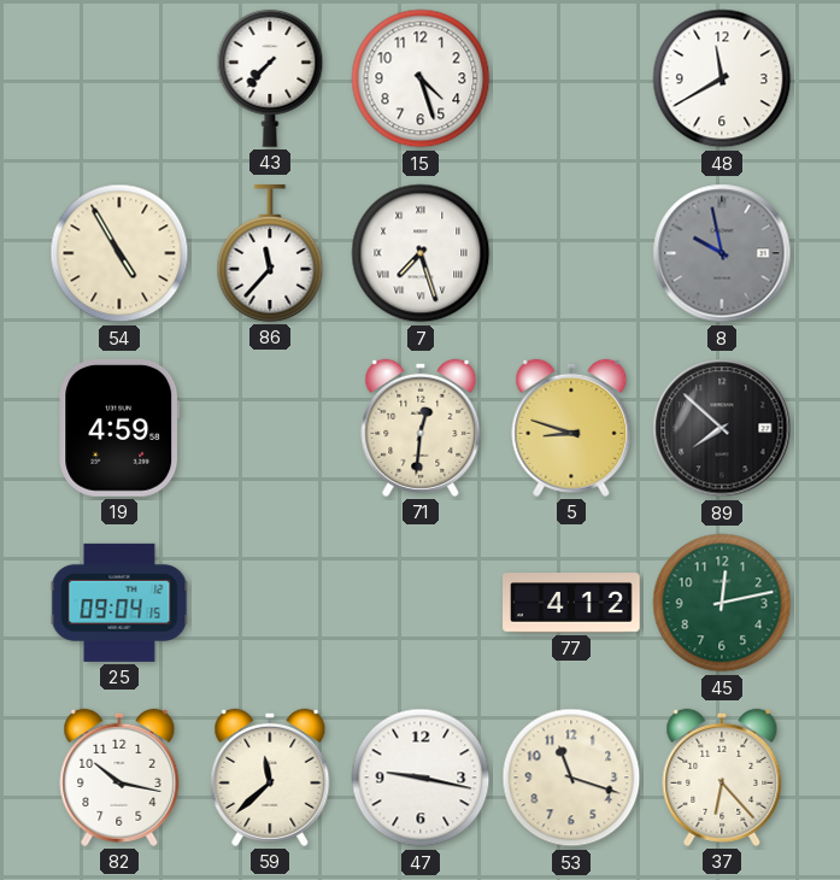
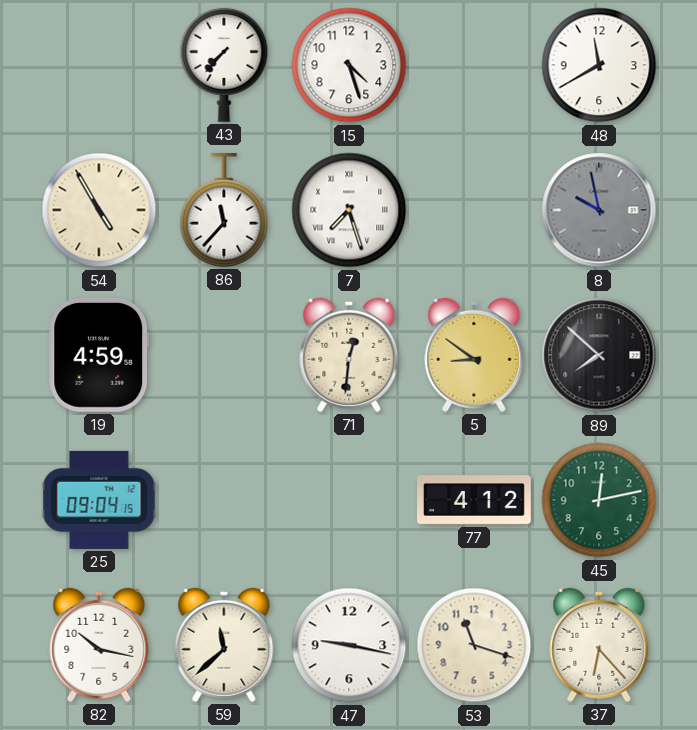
5: 8:48 -> 8:51 (474, 355)
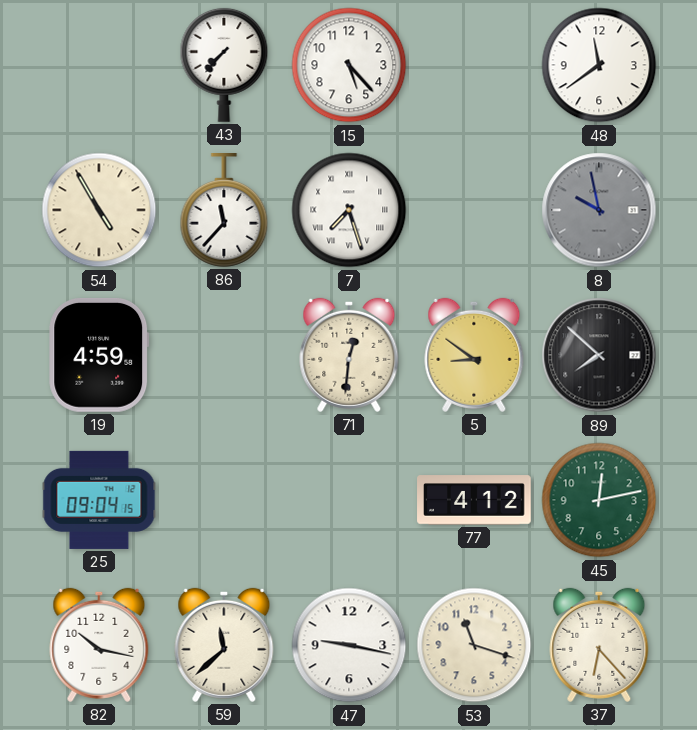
15: 4:27 -> 5:23 (349, 65)
48: 11:40 -> 11:39 (599, 65)
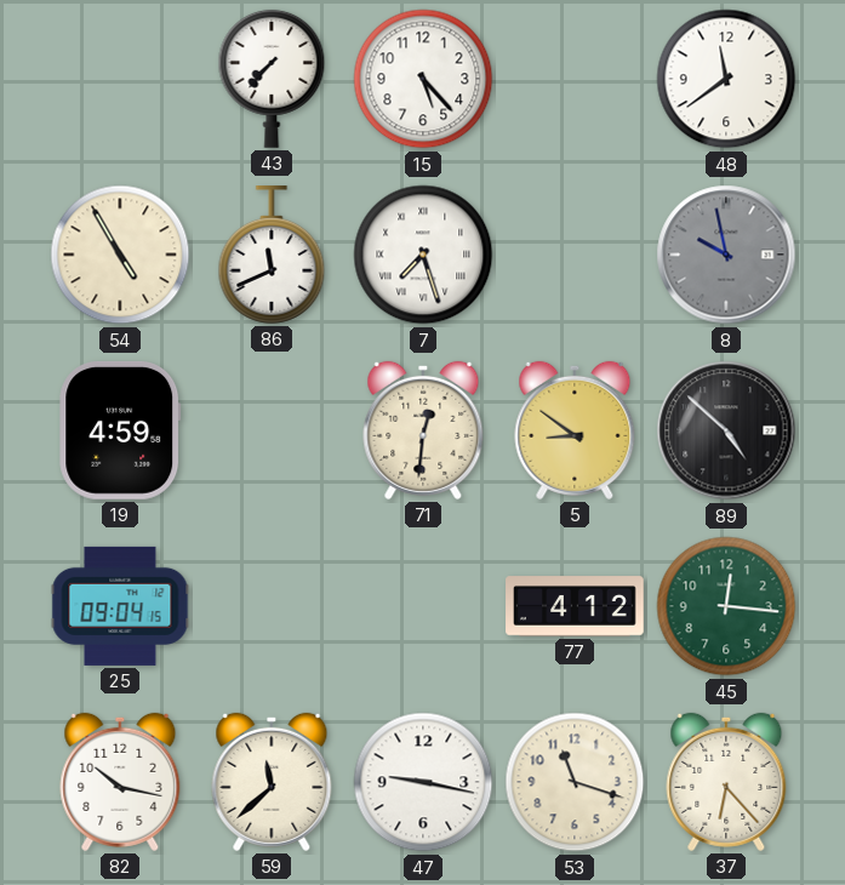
86: 11:37 -> 11:41 (272, 256)
89: 7:52 -> 4:52 (726, 430)
45: 12:13 -> 12:16 (726, 606)
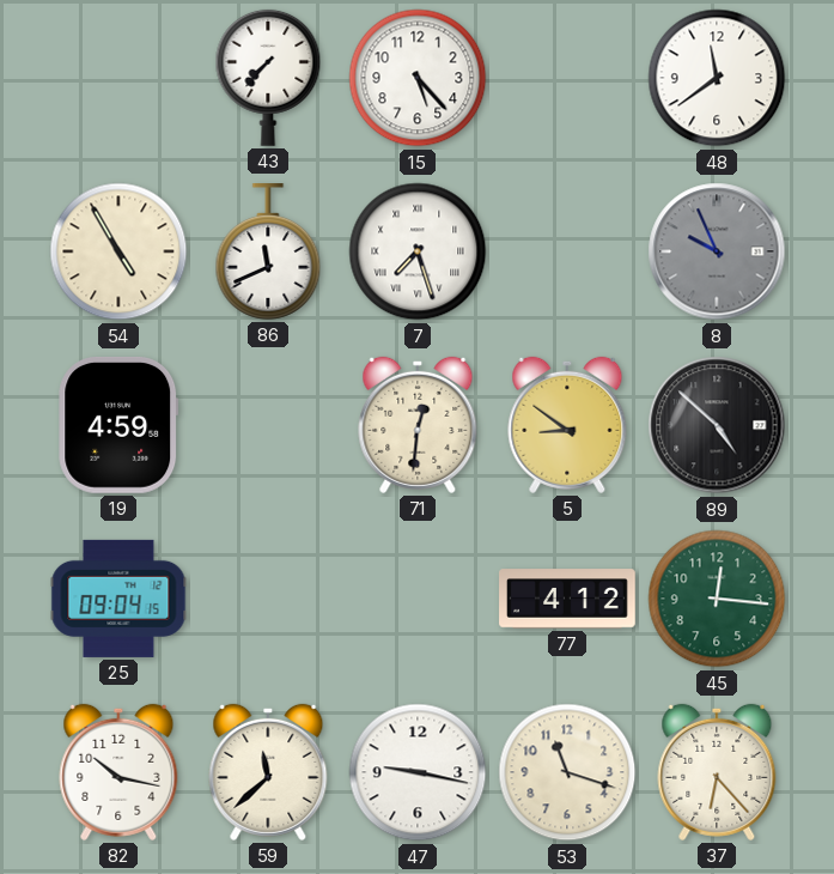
8: 9:58 -> 9:56 (717, 251)
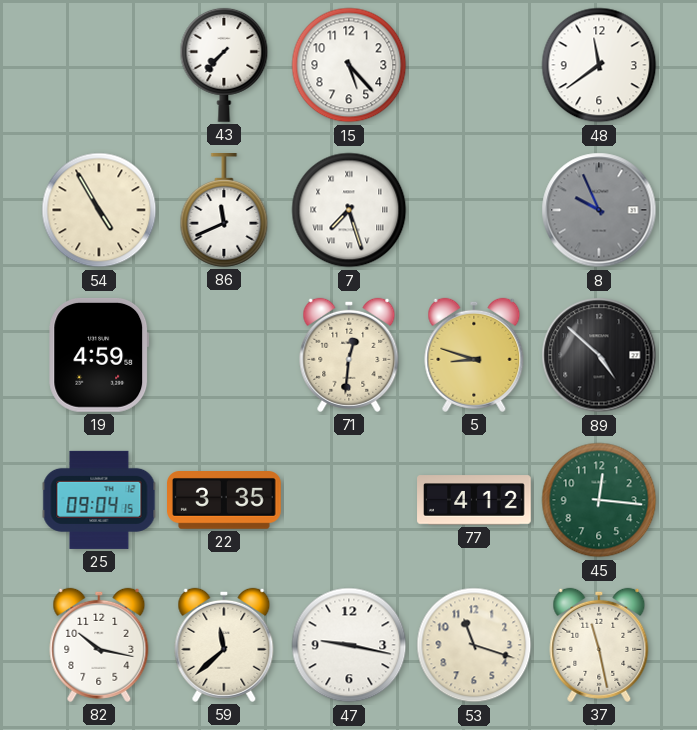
5: 8:51 -> 8:48 (474, 355)
22: none -> 3:35 (225, 501)
37: 6:23 -> 11:28 (599, 645)
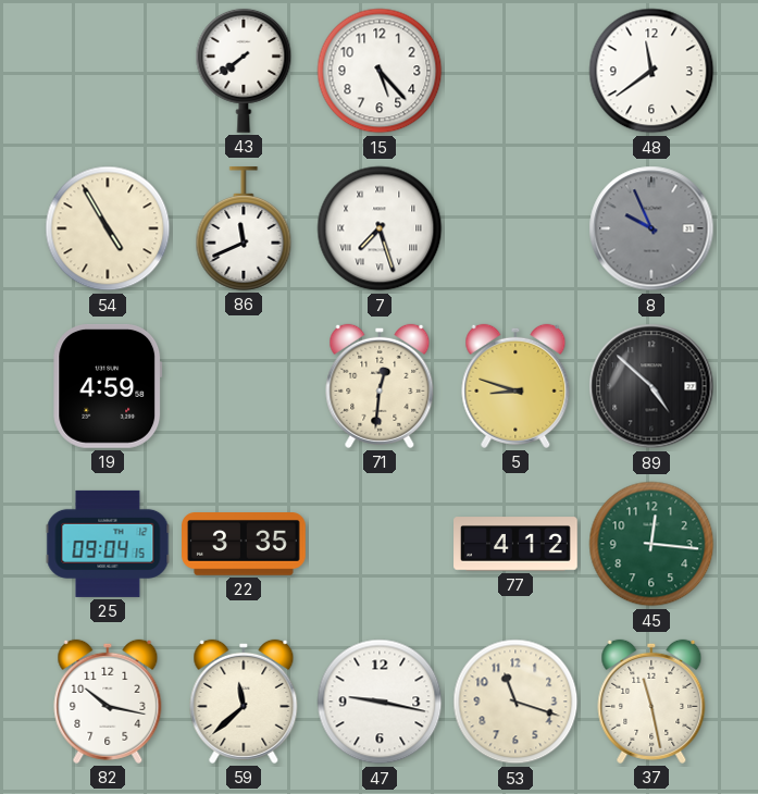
43: 7:37 -> 7:39 (244, 71)
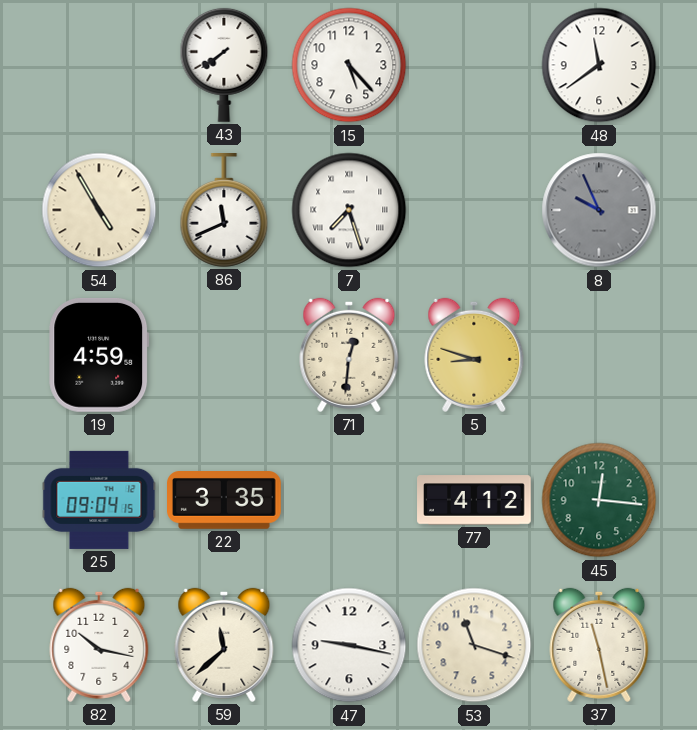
89: 4:52 -> none (651, 386)
